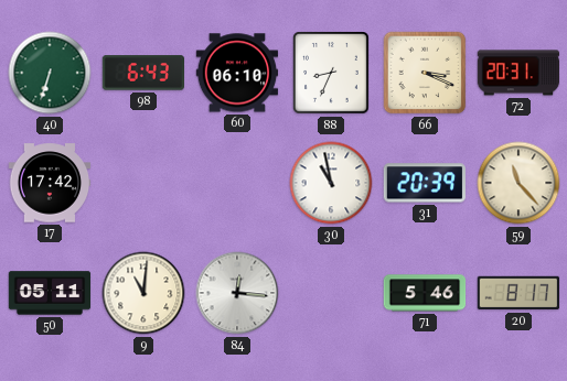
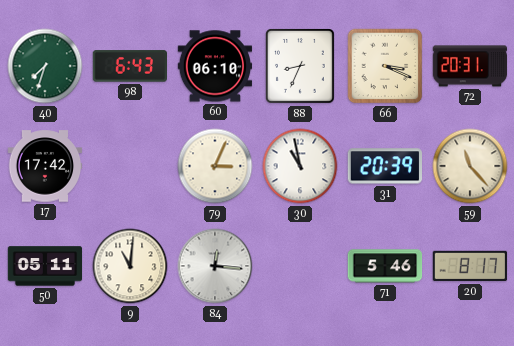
40: 6:33 -> 7:33 (45, 66)
79: none -> 3:04 (215, 166)
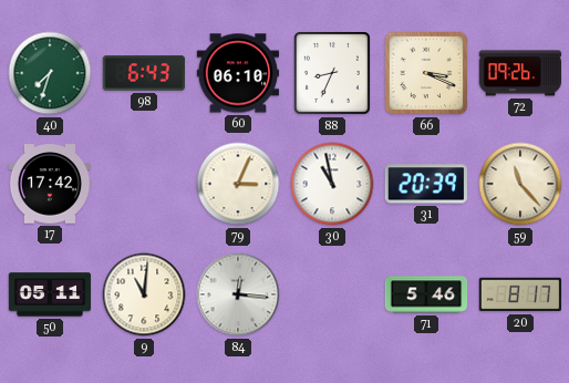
72: 20:31 -> 09:26 (520, 73)
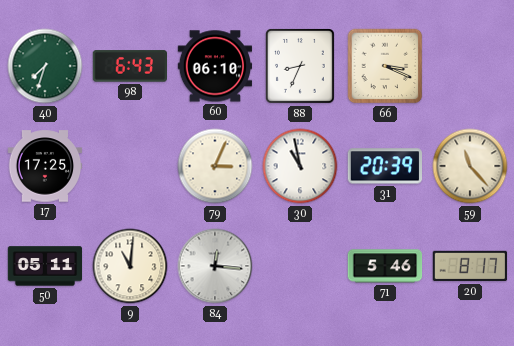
72: 09:26 -> none (520, 73)
17: 17:42 -> 17:25 (45, 166)
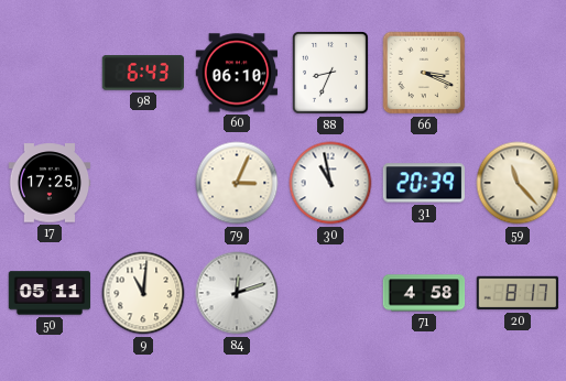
40: 7:33 -> none (45, 66)
84: 12:16 -> 12:12 (237, 293)
71: 5:46 -> 4:58 (424, 293)
